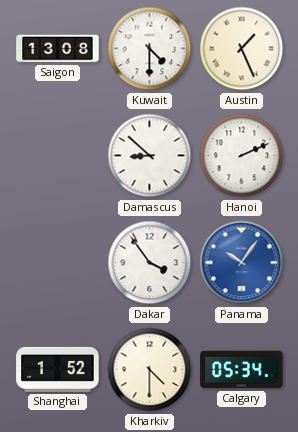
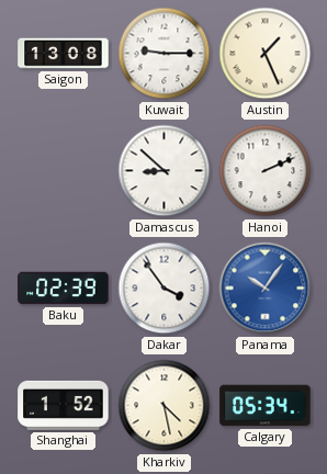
Kuwait: 4:30 -> 9:15 (165, 54)
Baku: none -> 02:39 (64, 289)
Kharkiv: 4:30 -> 4:28 (165, 406)
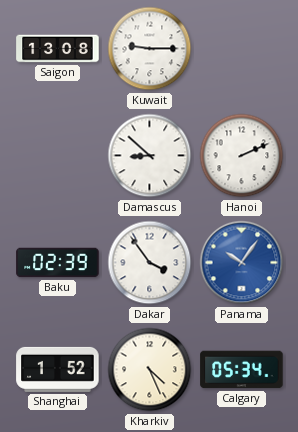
Austin: 1:26 -> none (266, 54)
Kharkiv: 4:28 -> 4:26 (150, 370)
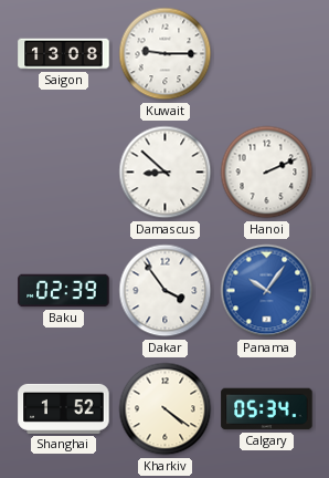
Kharkiv: 4:26 -> 4:21 (166, 409)
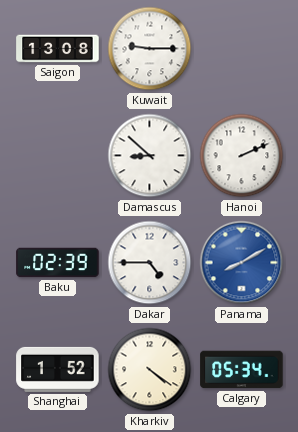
Dakar: 3:54 -> 4:45 (150, 263)
Panama: 10:06 -> 8:10 (242, 263)
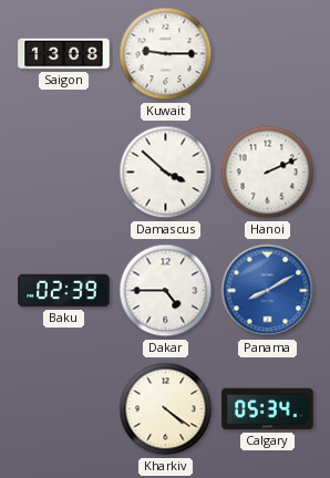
Damascus: 8:52 -> 3:52 (166, 173)
Shanghai: 1:52 -> none (58, 369)
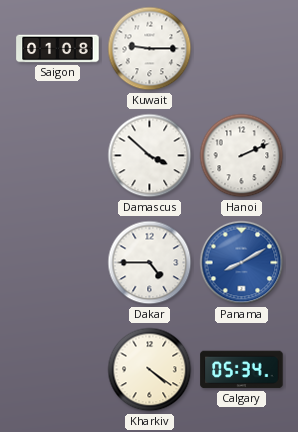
Saigon: 13:08 -> 01:08 (58, 49)
Baku: 02:39 -> none (64, 291)
